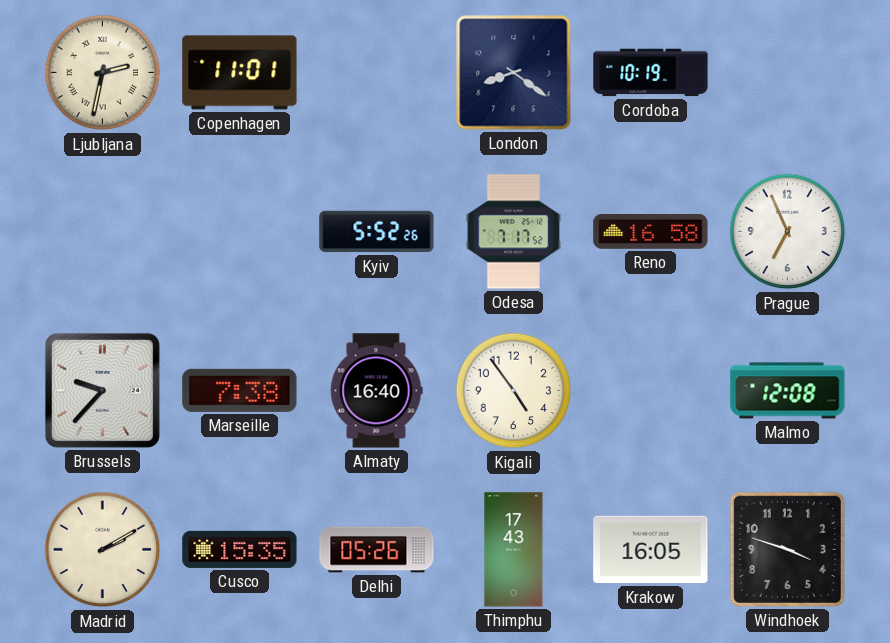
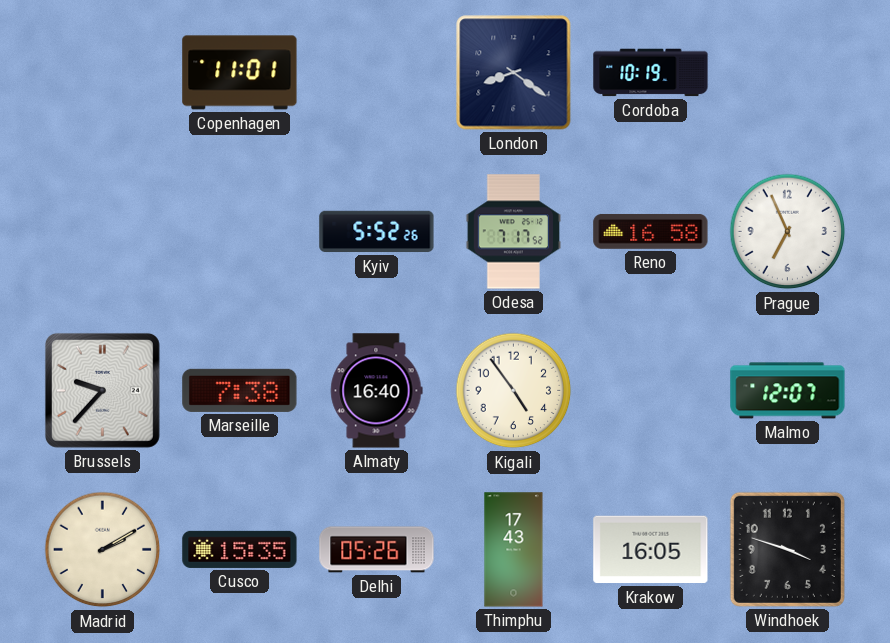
Ljubljana: 2:32 -> none (103, 73)
Malmo: 12:08 -> 12:07 (788, 391)
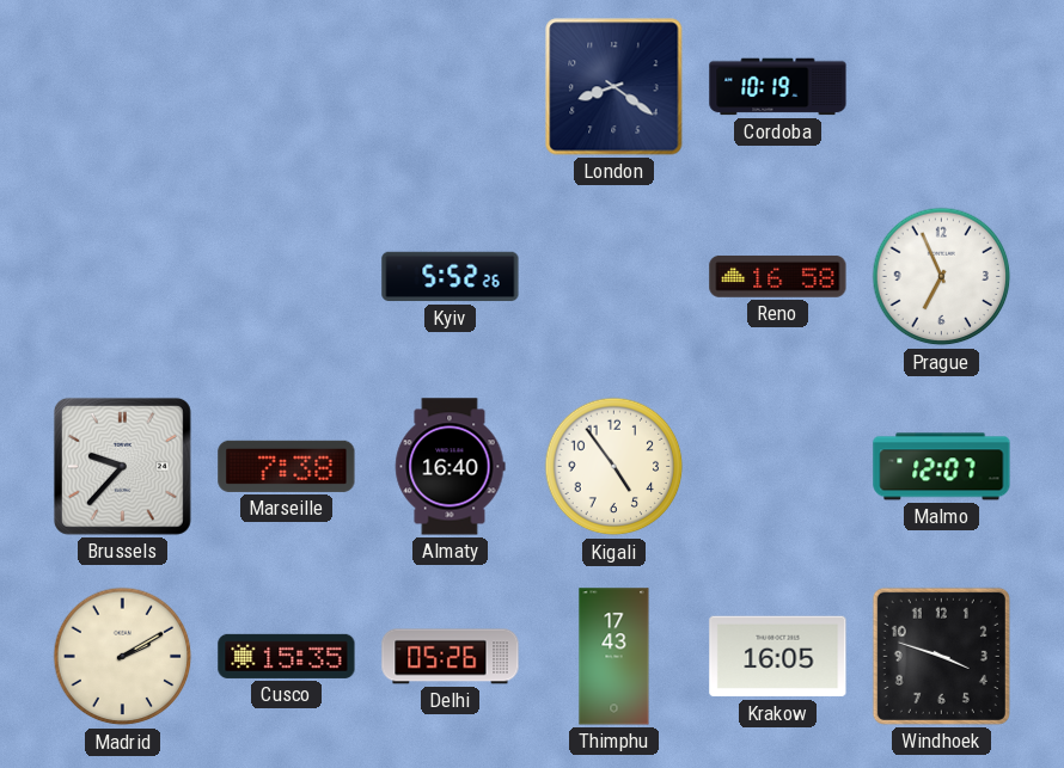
Copenhagen: 11:01 -> none (240, 73)
Odesa: 7:17 -> none (513, 232)
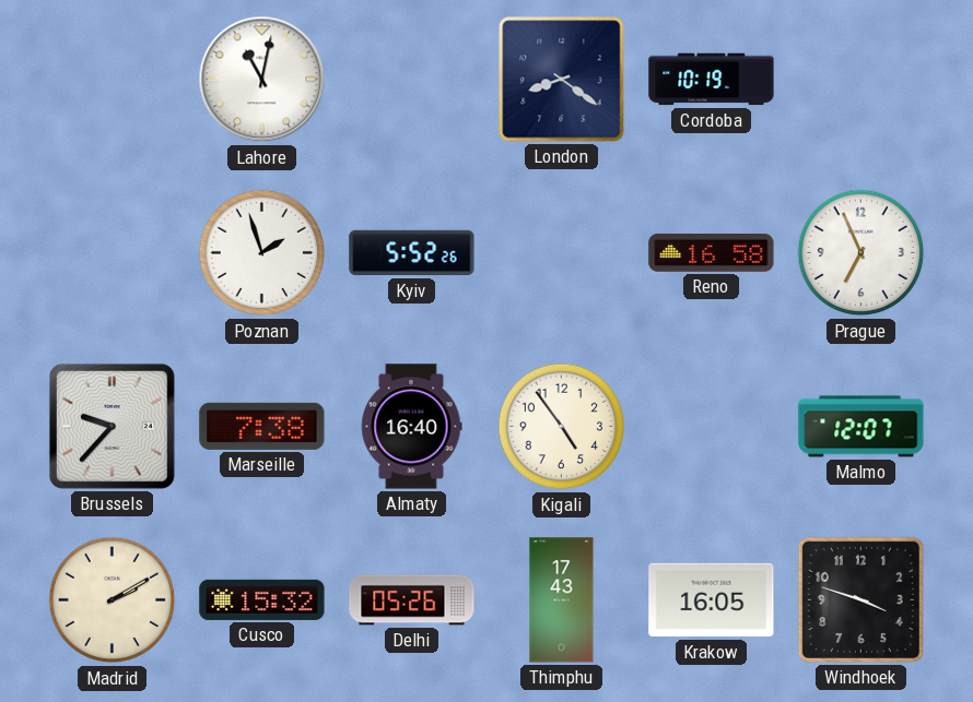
Lahore: none -> 11:02 (262, 80)
Poznan: none -> 1:57 (262, 253)
Cusco: 15:35 -> 15:32 (262, 599)
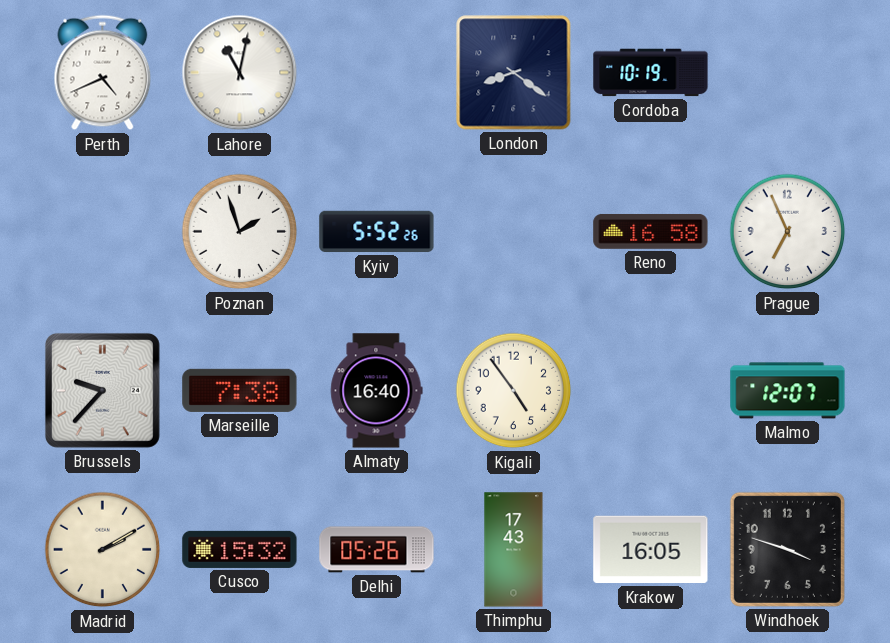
Perth: none -> 4:41 (103, 73)
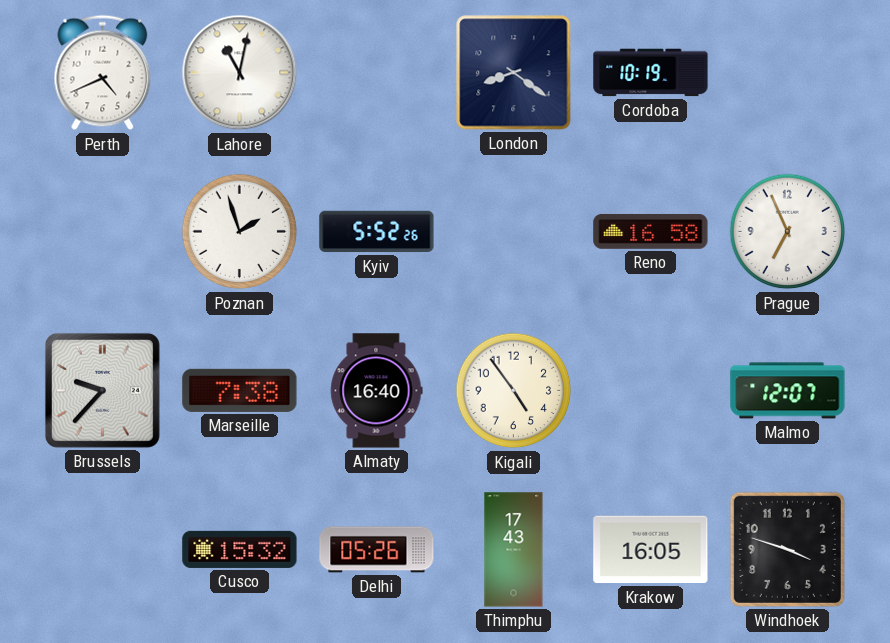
Madrid: 2:10 -> none (103, 550)
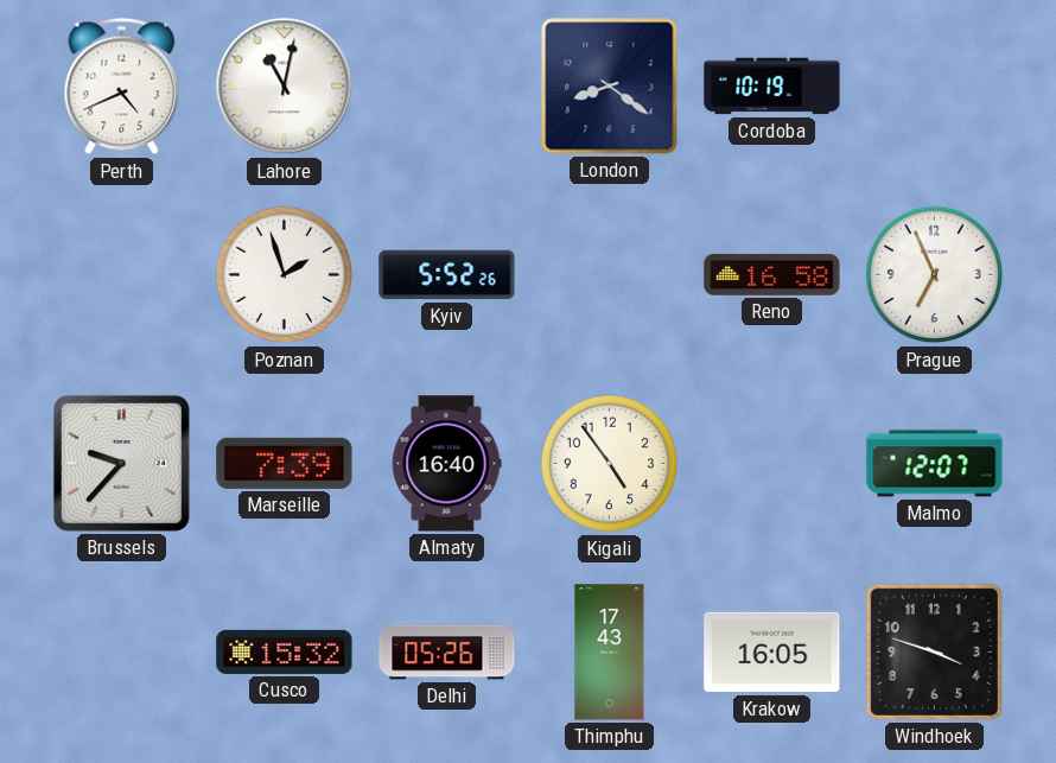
Marseille: 7:38 -> 7:39 (285, 463)
